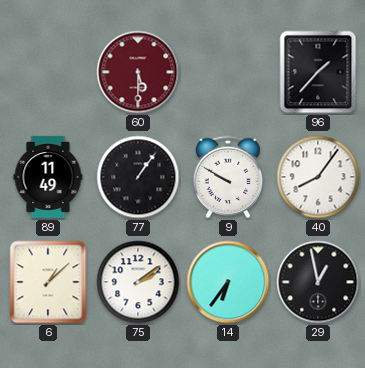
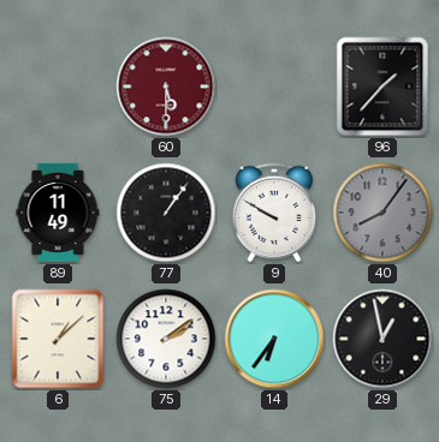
40 dial: white -> grey (382, 213)
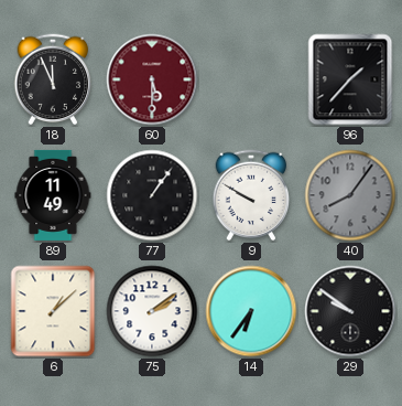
18: none -> 11:56 (53, 79)
29: 12:58 -> 9:51 (350, 311)
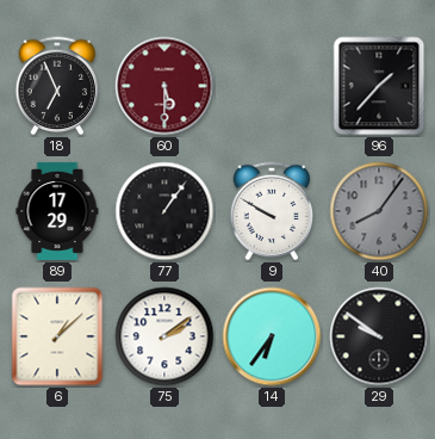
18: 11:56 -> 6:56 (57, 86)
89: 11:49 -> 17:29 (57, 211)
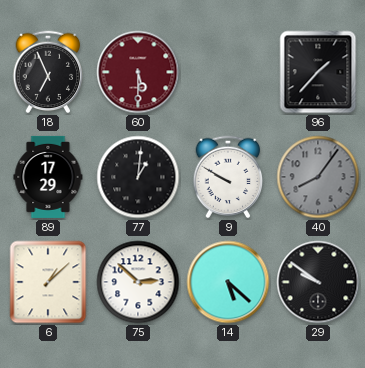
77: 1:06 -> 1:01 (138, 177)
75: 2:09 -> 2:52 (138, 282)
14: 6:36 -> 5:22 (228, 282)
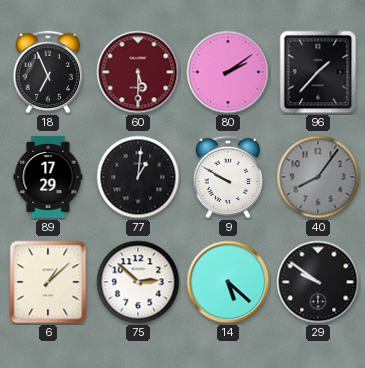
80: none -> 2:09 (228, 72)
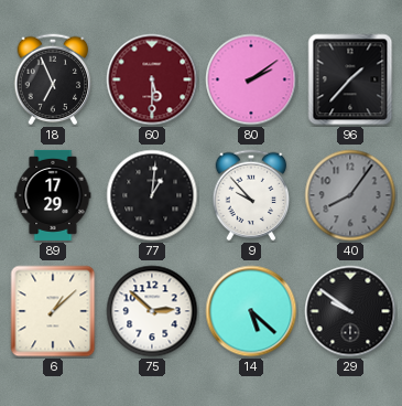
9: 9:50 -> 9:53 (251, 195)
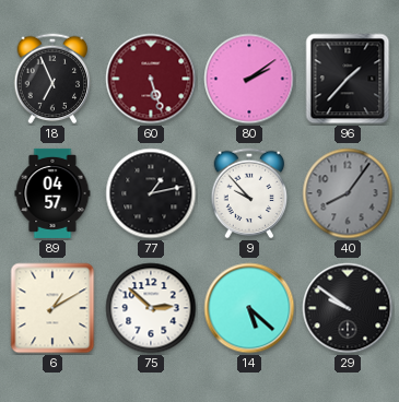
60: 5:30 -> 5:27 (151, 79)
89: 17:29 -> 04:57 (52, 193)
77: 1:01 -> 1:13 (151, 193)
6: 1:08 -> 1:10 (52, 308)
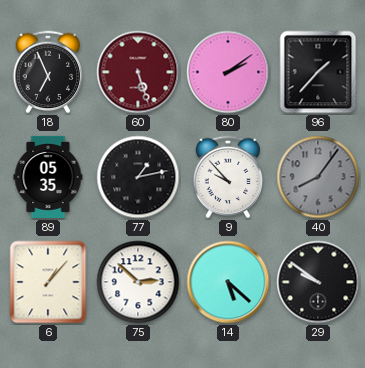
89: 04:57 -> 05:35 (48, 177)
6: 1:10 -> 1:07 (48, 282)
